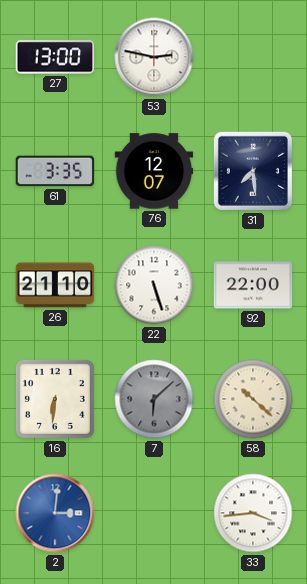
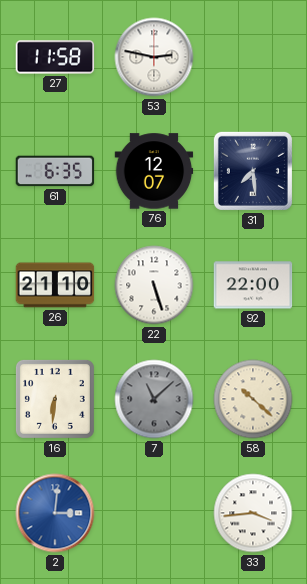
27: 13:00 -> 11:58 (55, 57)
61: 3:35 -> 6:35 (55, 171)
7: 6:08 -> 11:08 (154, 399)
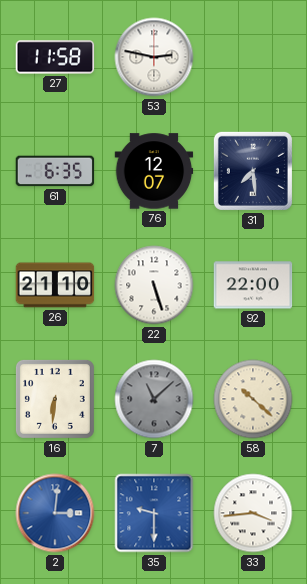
35: none -> 9:30 (154, 513)
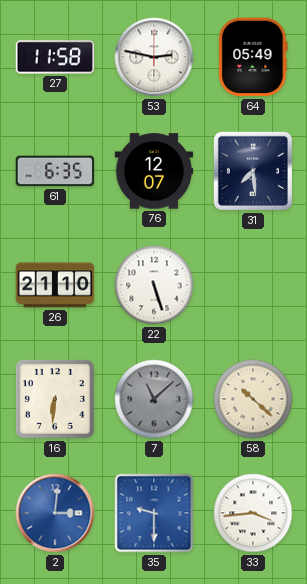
64: none -> 05:49 (253, 57)
92: 22:00 -> none (253, 285)
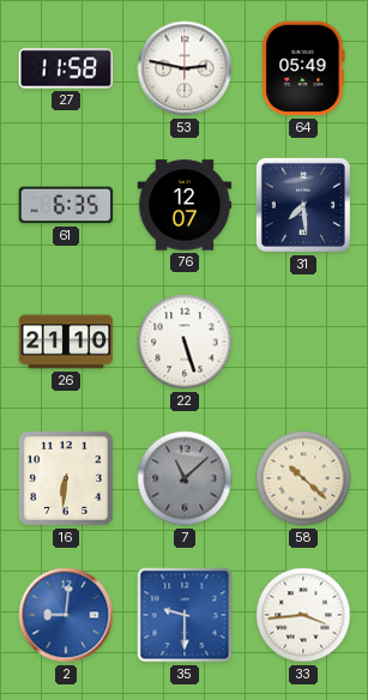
2: 3:01 -> 9:01 (66, 615)
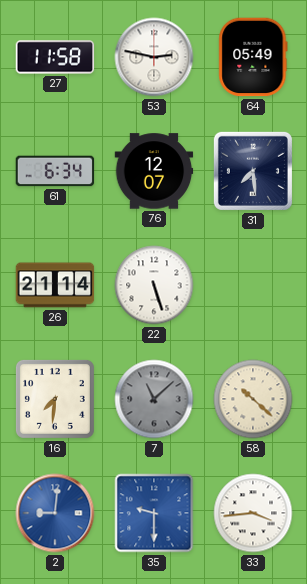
61: 6:35 -> 6:34 (55, 171)
26: 21:10 -> 21:14 (55, 285)
16: 6:31 -> 7:31 (55, 399)
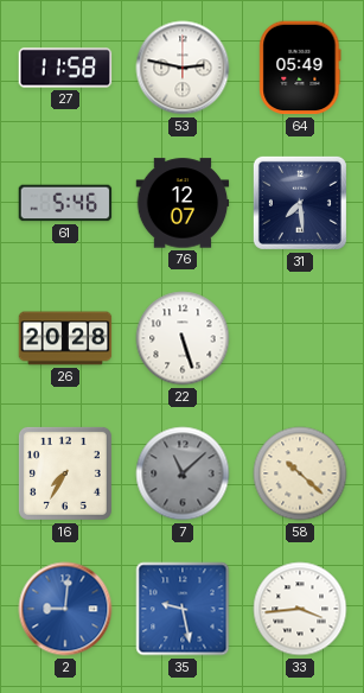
61: 6:34 -> 5:46 (65, 203)
26: 21:14 -> 20:28 (65, 338)
16: 7:31 -> 7:35 (65, 473)
35: 9:30 -> 9:28 (183, 609)
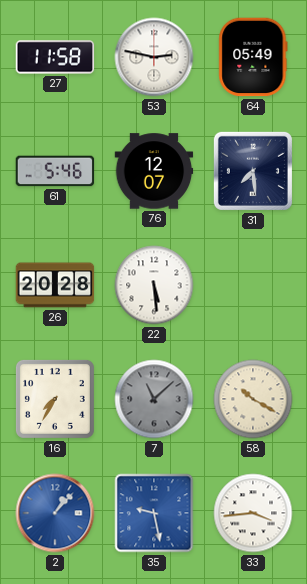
22: 5:27 -> 5:29 (154, 285)
58: 10:22 -> 10:20 (253, 399)
2: 9:01 -> 1:07 (55, 513)
